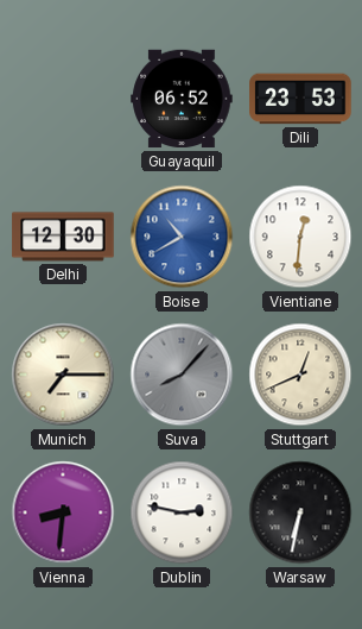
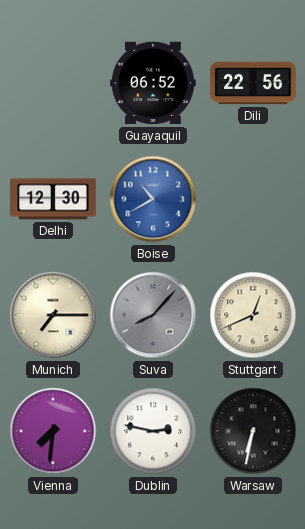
Dili: 23:53 -> 22:56 (253, 83)
Vientiane: 12:31 -> none (300, 237)
Vienna: 8:31 -> 7:31 (53, 431)
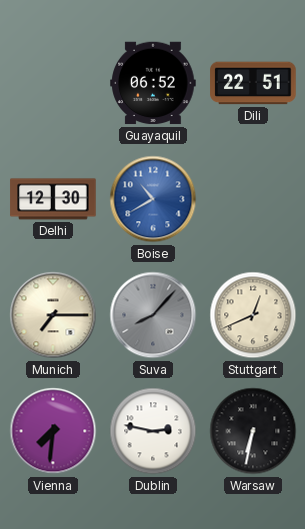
Dili: 22:56 -> 22:51 (253, 83)
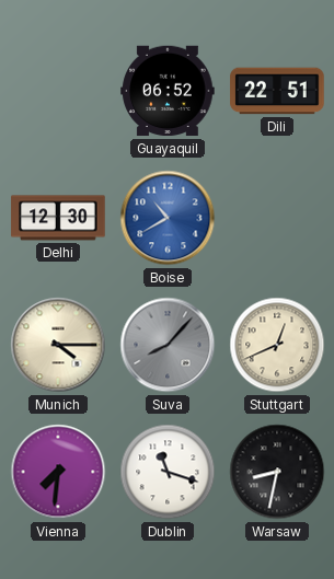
Munich: 7:15 -> 4:15 (58, 345)
Dublin: 2:47 -> 11:18 (168, 472)
Warsaw: 6:32 -> 8:32 (277, 472)
